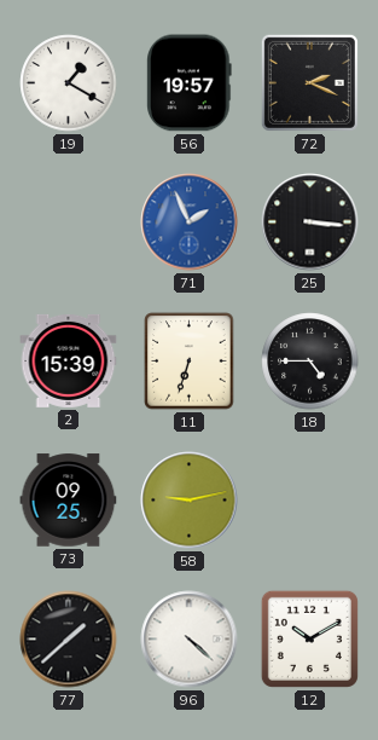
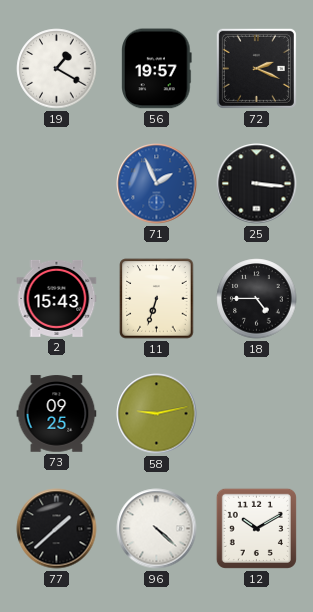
2: 15:39 -> 15:43 (57, 298)
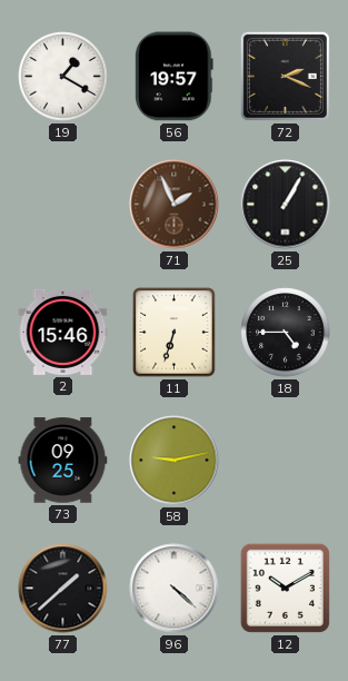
71 dial: blue -> brown (175, 205)
25: 3:16 -> 1:05 (286, 205)
2: 15:43 -> 15:46 (63, 332)
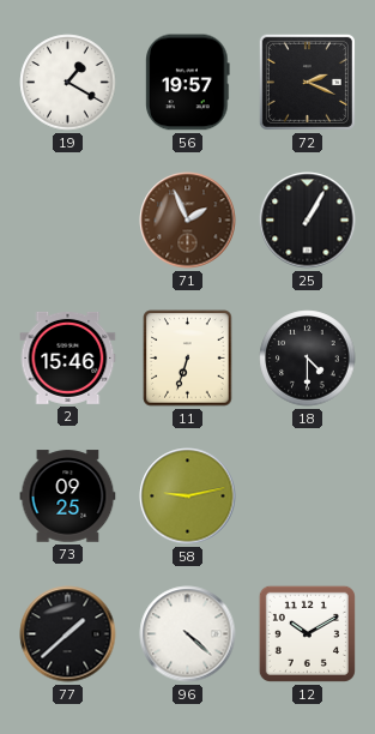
18: 4:45 -> 4:30 (308, 359)
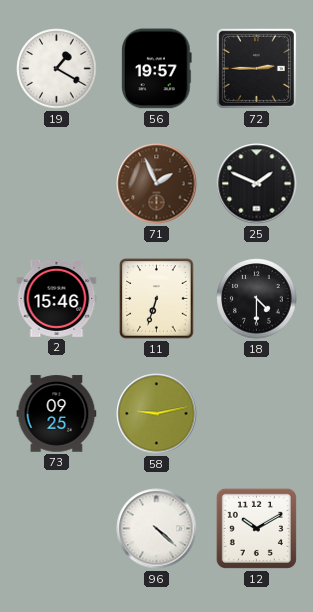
72: 2:19 -> 2:45 (256, 68)
25: 1:05 -> 1:49 (257, 184)
77: 1:38 -> none (68, 634)
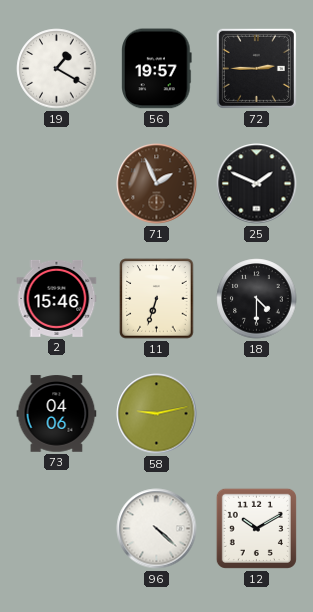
73: 09:25 -> 04:06 (57, 414)
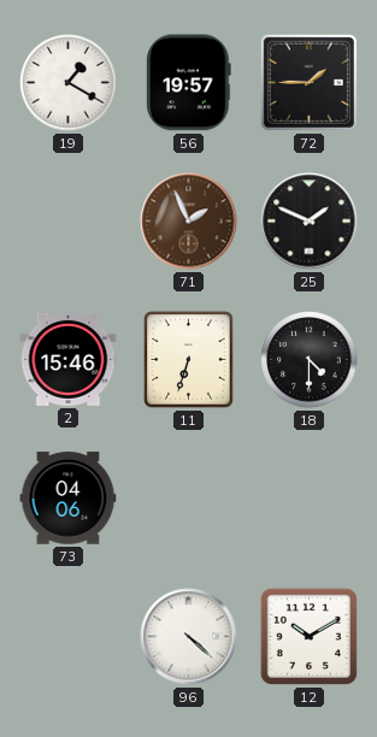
72: 2:45 -> 1:45 (308, 82)
58: 9:13 -> none (157, 414)
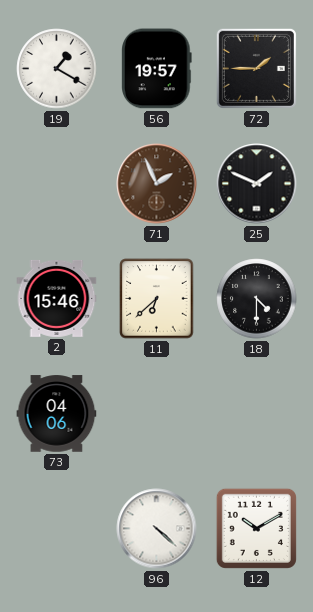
11: 6:33 -> 6:38 (157, 299)
